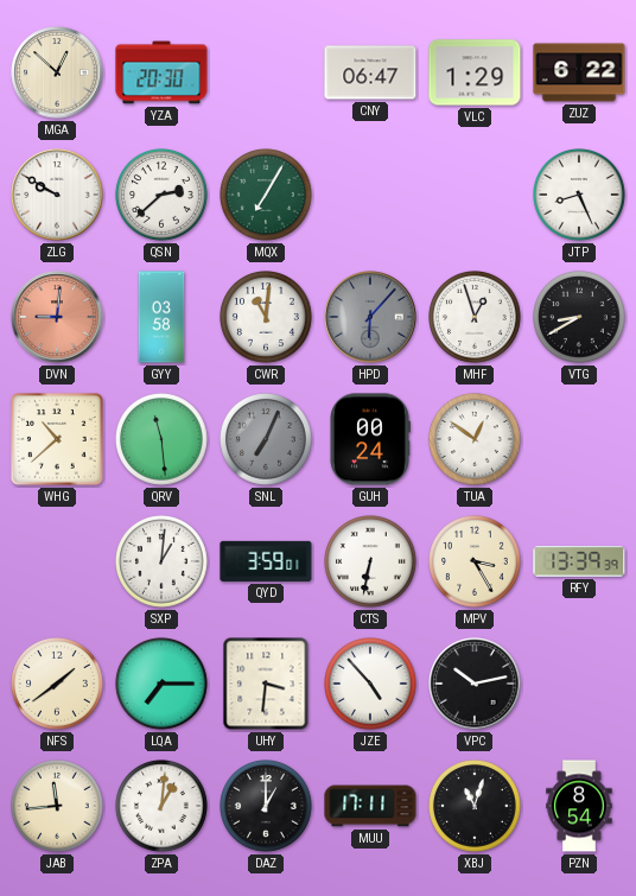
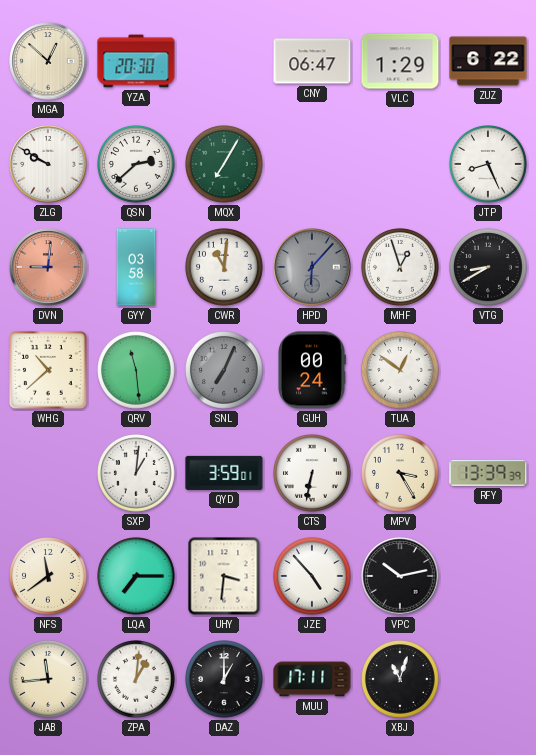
NFS: 1:39 -> 11:39 (49, 577)
PZN: 8:54 -> none (579, 806)
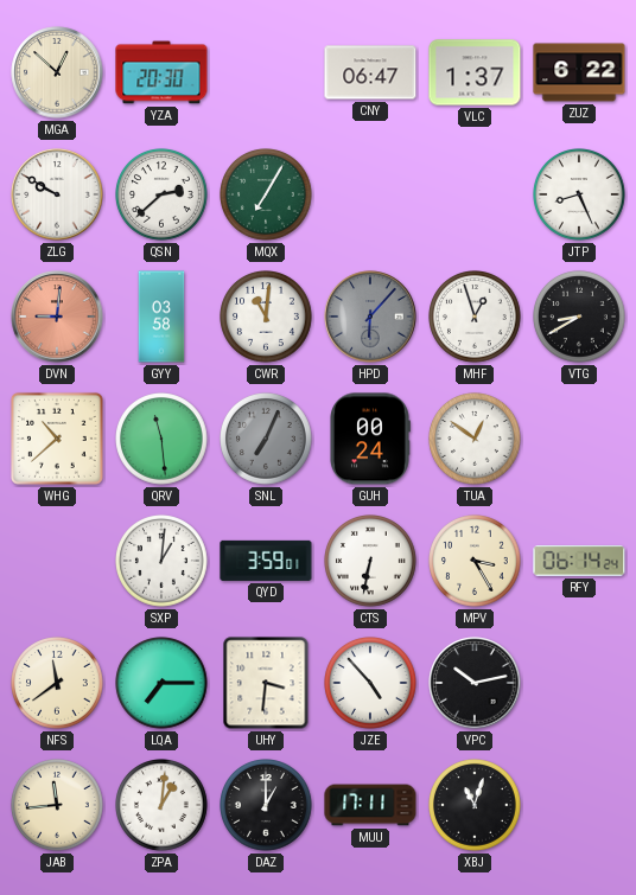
VLC: 1:29 -> 1:37 (475, 72)
RFY: 13:39 -> 06:14 (579, 561)
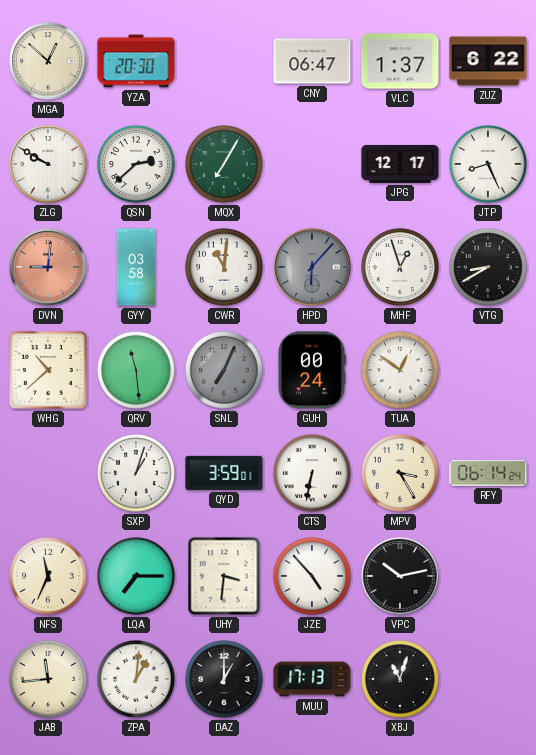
JPG: none -> 12:17 (400, 164)
SXP: 1:01 -> 1:03 (137, 474)
NFS: 11:39 -> 11:34 (49, 577)
MUU: 17:11 -> 17:13 (312, 679)
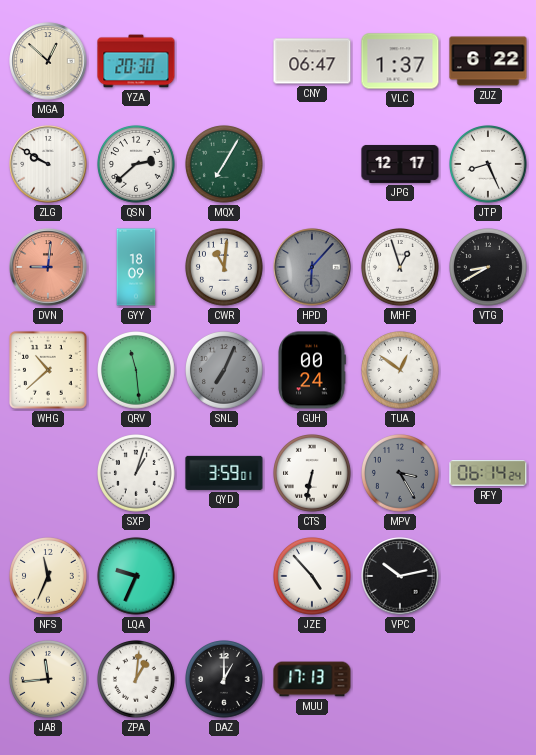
GYY: 03:58 -> 18:09 (136, 267)
MPV dial: cream -> grey (401, 474)
LQA: 7:15 -> 9:34 (137, 577)
UHY: 3:31 -> none (224, 576)
XBJ: 11:03 -> none (401, 680)
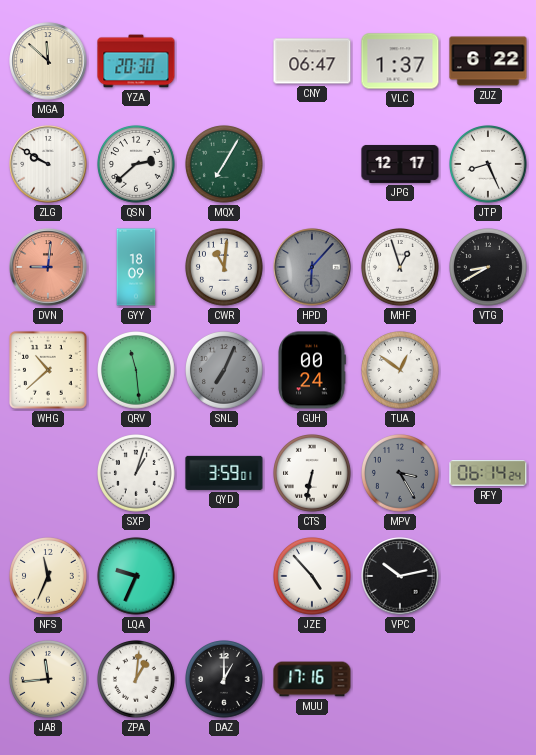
MGA: 12:52 -> 11:52 (48, 61)
MUU: 17:13 -> 17:16 (312, 679)
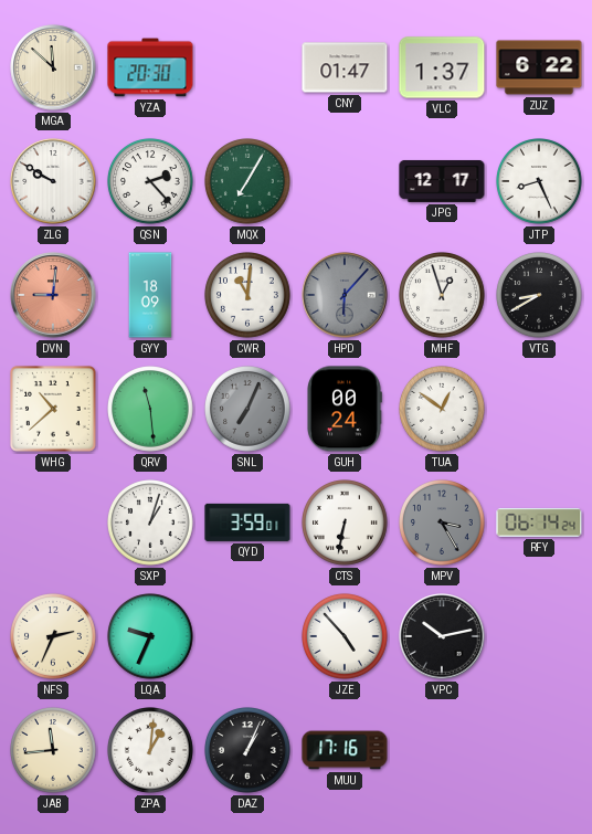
CNY: 06:47 -> 01:47 (345, 67)
QSN: 2:38 -> 2:23 (151, 182)
NFS: 11:34 -> 2:34 (54, 637)
DAZ: 1:00 -> 1:04 (249, 751)
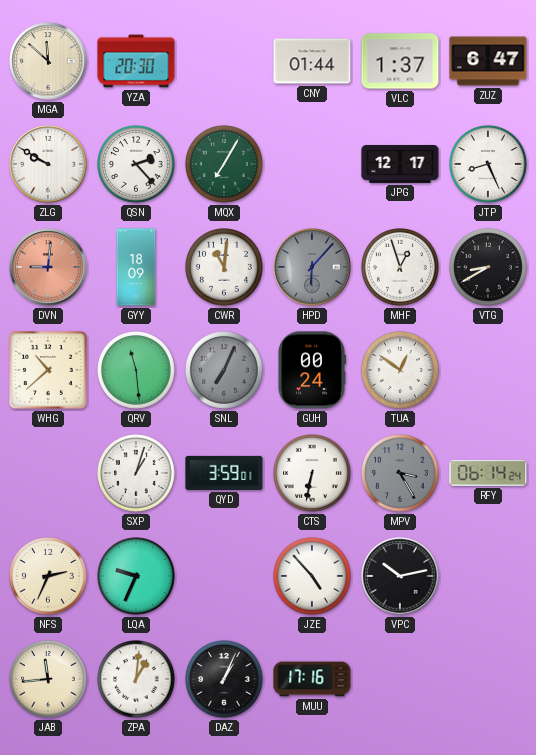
CNY: 01:47 -> 01:44 (312, 61)
ZUZ: 6:22 -> 6:47 (488, 61)
